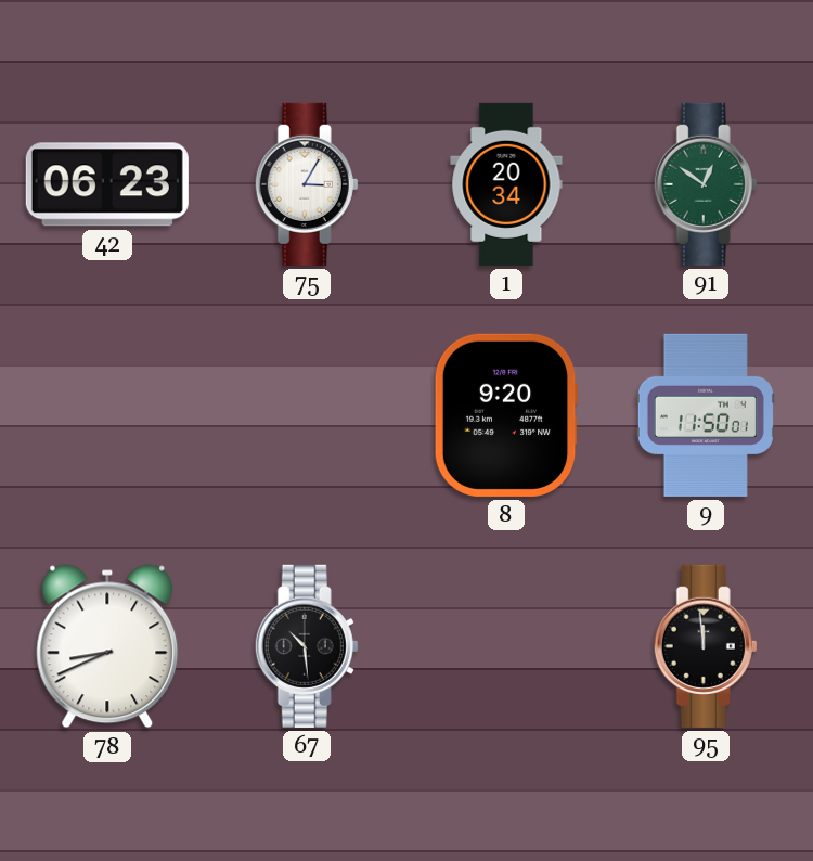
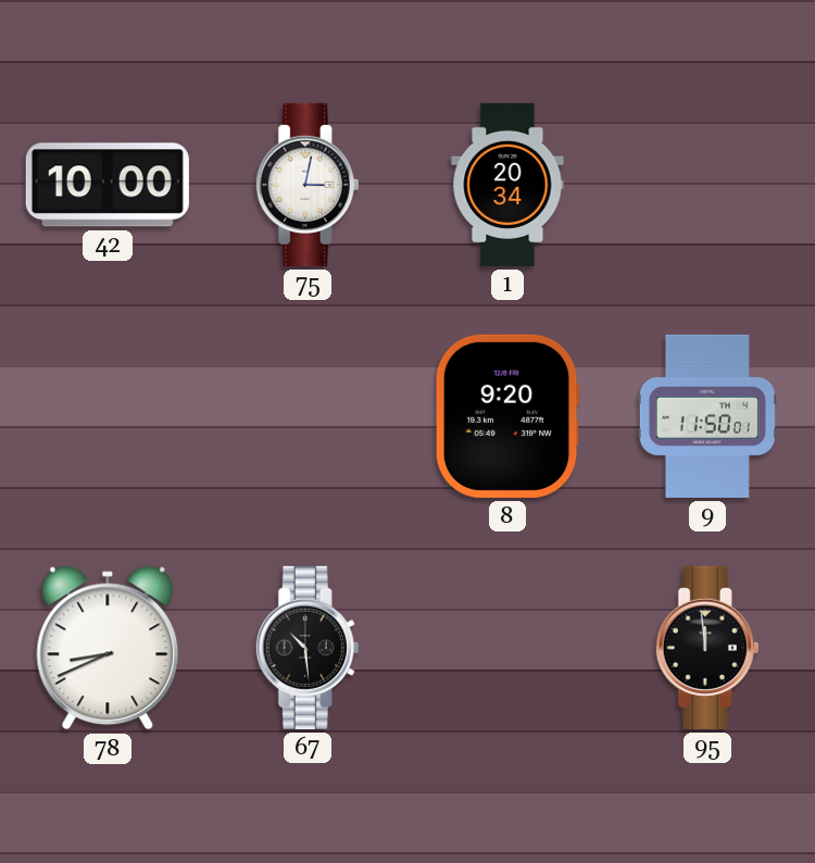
42: 06:23 -> 10:00 (108, 185)
75: 3:05 -> 3:02 (308, 185)
91: 12:51 -> none (706, 184)
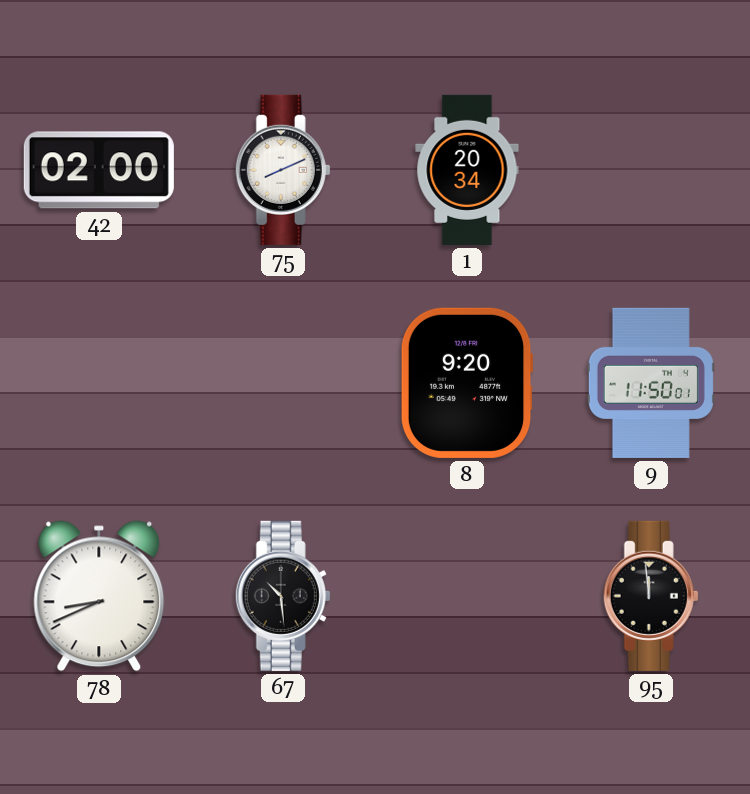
42: 10:00 -> 02:00 (99, 170)
75: 3:02 -> 8:11 (283, 170)
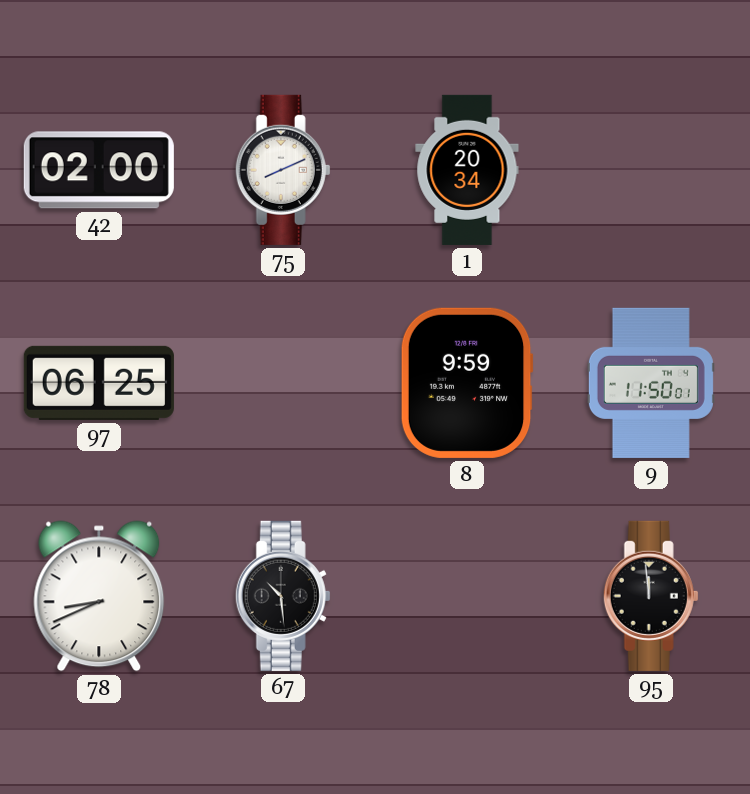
97: none -> 06:25 (99, 383)
8: 9:20 -> 9:59 (467, 383)
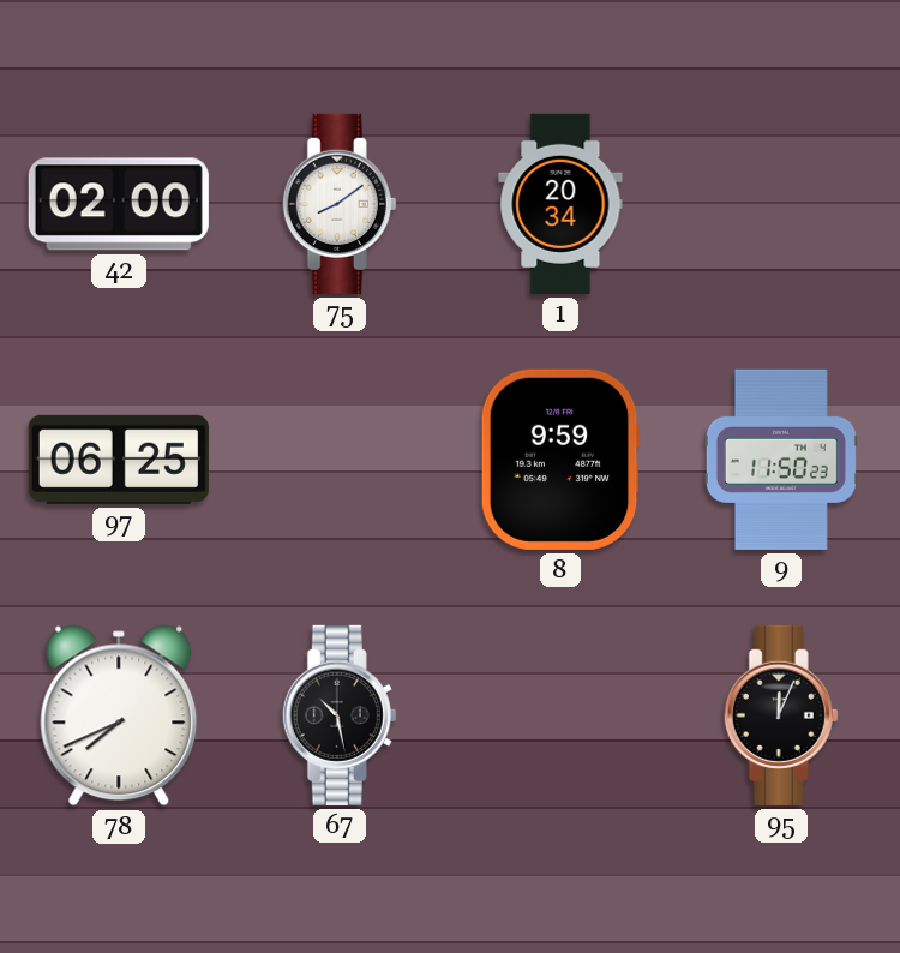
75: 8:11 -> 8:09 (340, 204)
9: 11:50:01 -> 11:50:23 (781, 460)
78: 8:41 -> 7:41 (119, 715)
67: 10:29 -> 10:28 (340, 715)
95: 11:59 -> 12:04 (781, 715)
